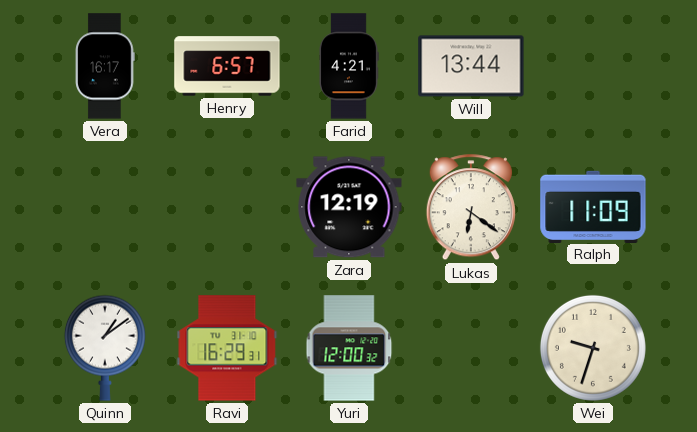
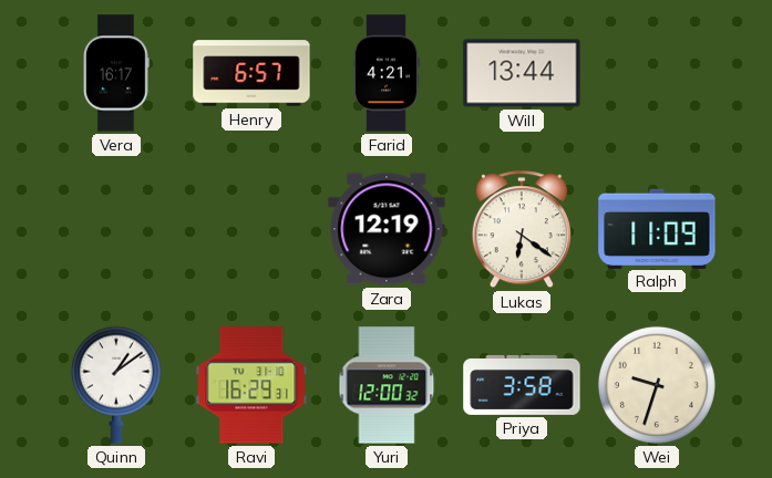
Priya: none -> 3:58 (522, 385)
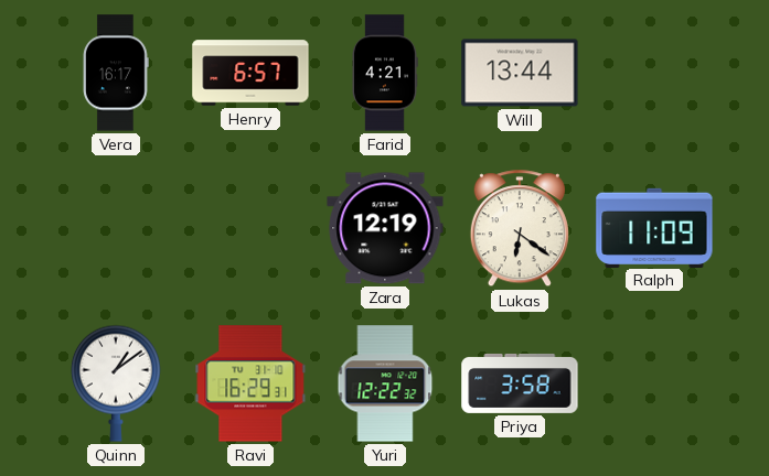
Yuri: 12:00 -> 12:22 (385, 383)
Wei: 9:33 -> none (657, 385)
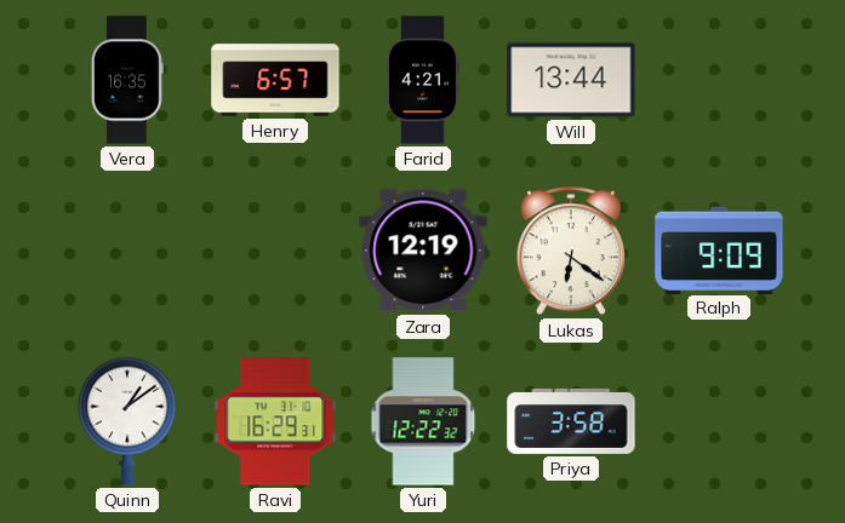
Vera: 16:17 -> 16:35 (127, 80)
Ralph: 11:09 -> 9:09 (719, 249)
